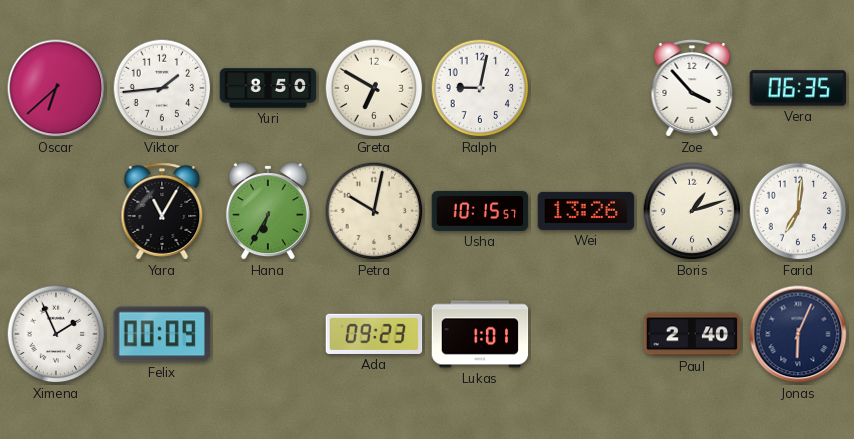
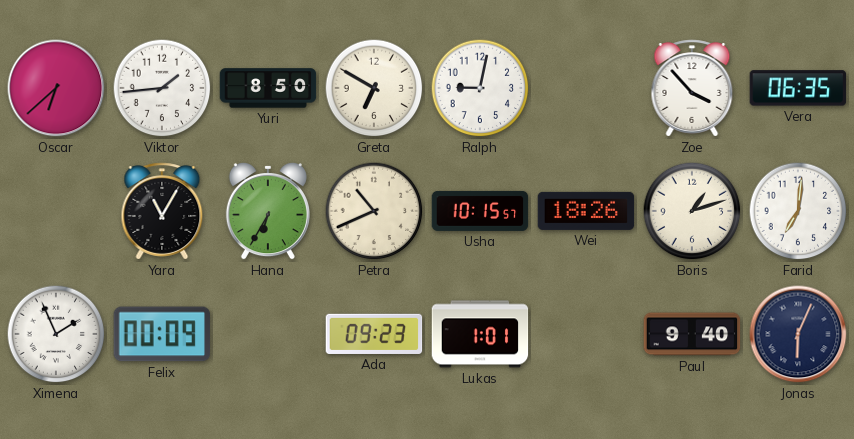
Petra: 10:02 -> 10:41 (374, 211)
Wei: 13:26 -> 18:26 (586, 211)
Paul: 2:40 -> 9:40 (692, 334)
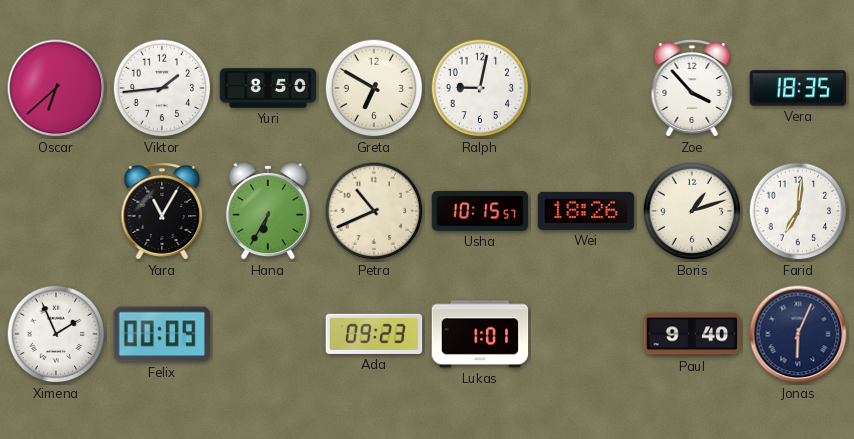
Vera: 06:35 -> 18:35 (798, 88)
